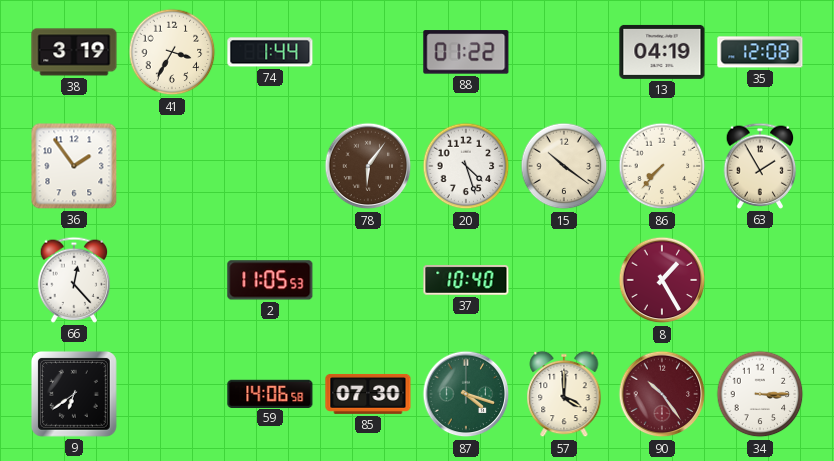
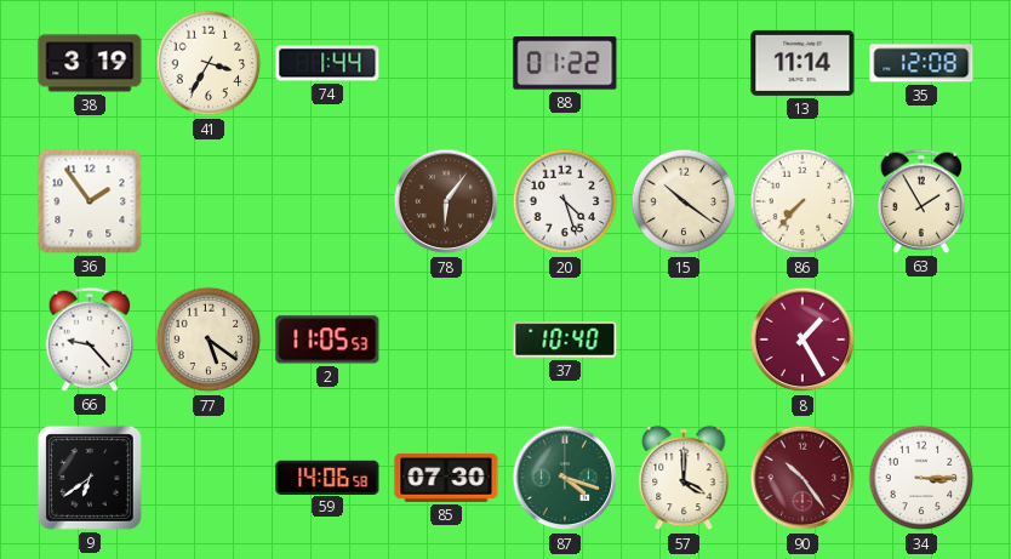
13: 04:19 -> 11:14 (802, 63)
66: 12:23 -> 9:23 (90, 340)
77: none -> 5:21 (209, 340)
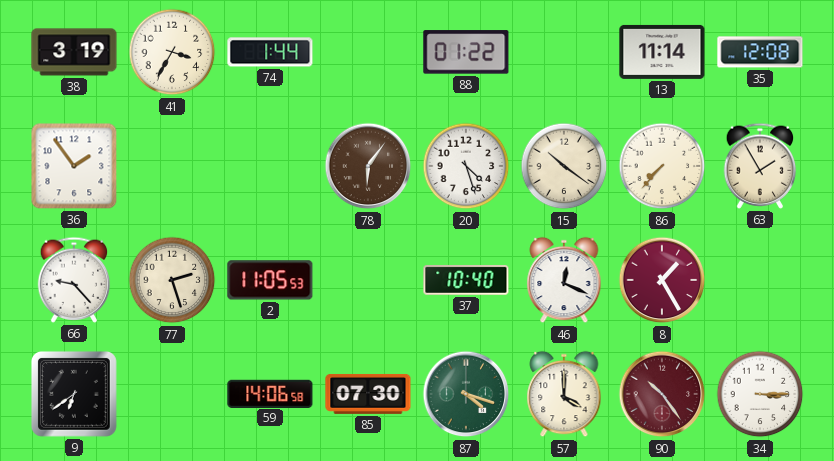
77: 5:21 -> 2:27 (172, 280)
46: none -> 12:19 (564, 280)
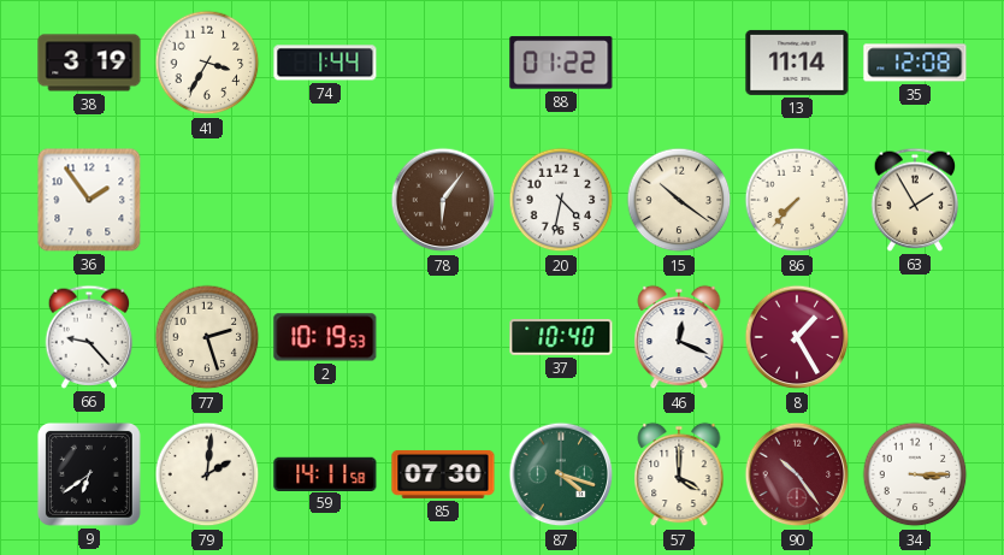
20: 4:27 -> 4:32 (561, 200)
2: 11:05 -> 10:19 (325, 337)
79: none -> 2:01 (207, 474)
59: 14:06 -> 14:11 (325, 473)
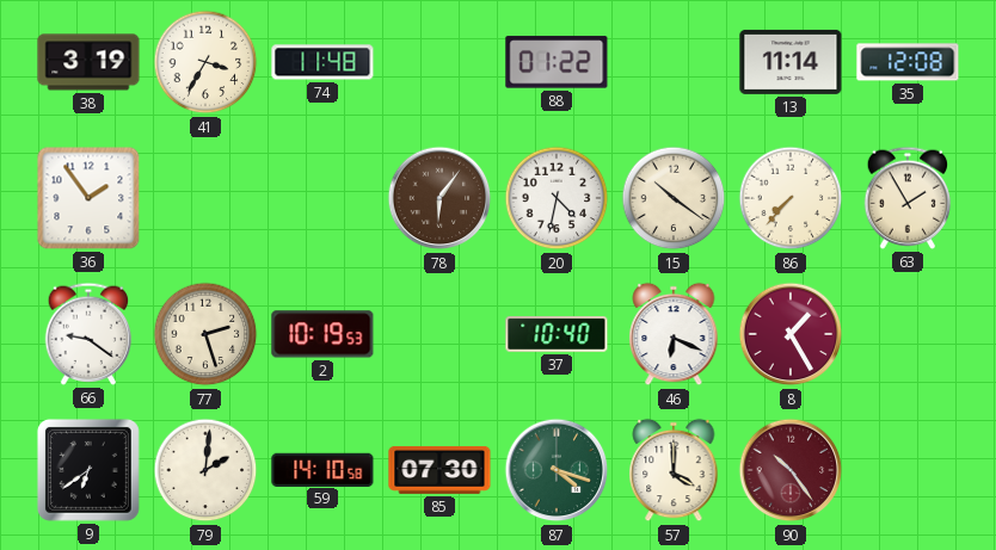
74: 1:44 -> 11:48 (322, 62)
66: 9:23 -> 9:21 (88, 334)
46: 12:19 -> 6:19 (674, 334)
59: 14:11 -> 14:10 (322, 469)
34: 3:15 -> none (915, 474)
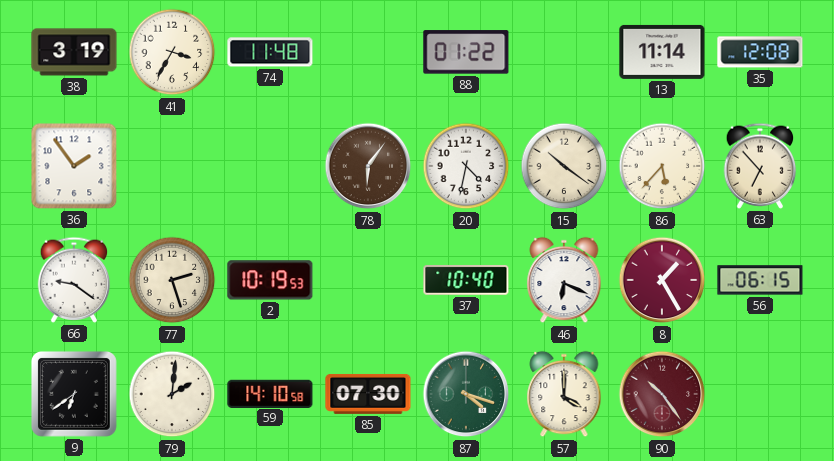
86: 7:37 -> 5:37 (662, 166)
63: 1:55 -> 6:53 (760, 166)
56: none -> 06:15 (760, 280)
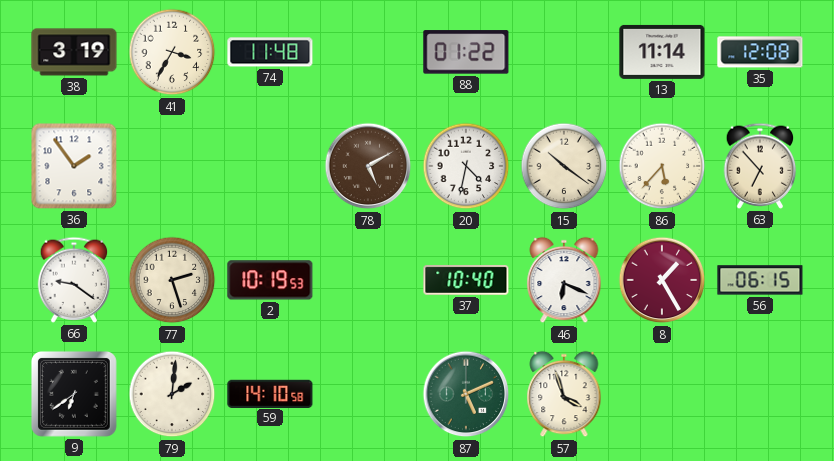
78: 6:06 -> 5:10 (368, 166)
85: 07:30 -> none (368, 394)
87: 4:18 -> 5:11 (466, 394)
57: 4:00 -> 3:57 (564, 394)
90: 10:24 -> none (662, 394)
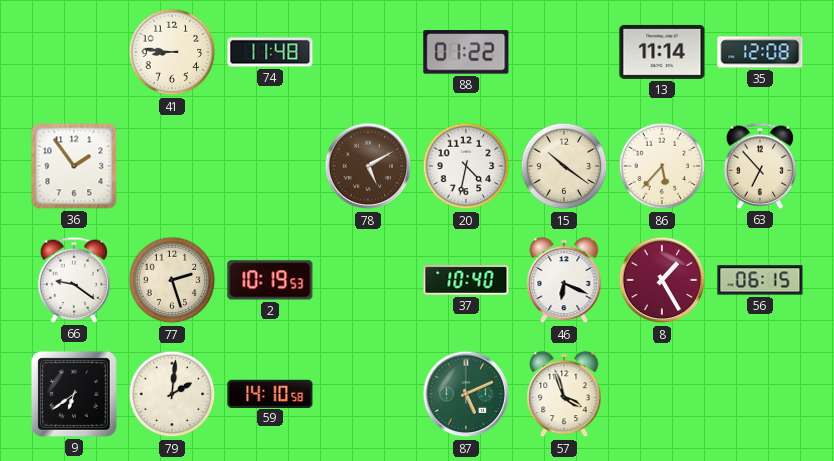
38: 3:19 -> none (74, 52)
41: 3:35 -> 8:46 (172, 52)
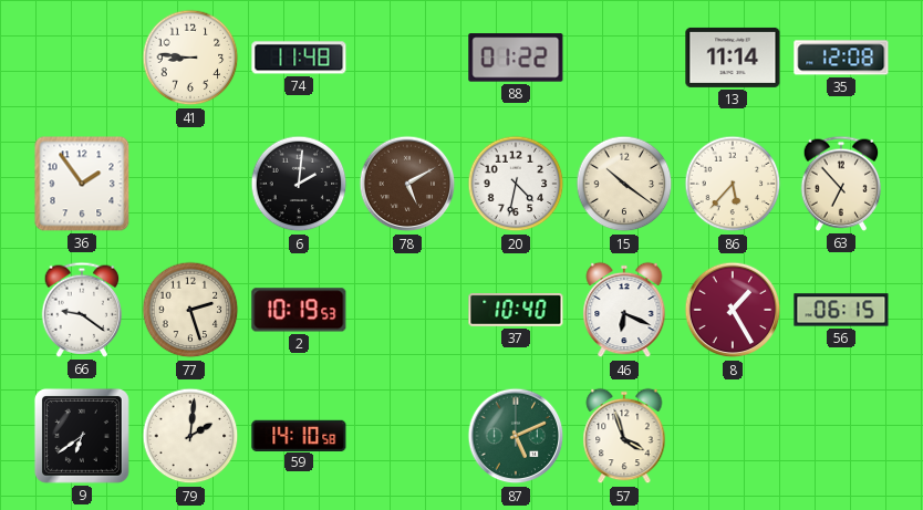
6: none -> 2:01 (299, 184)
